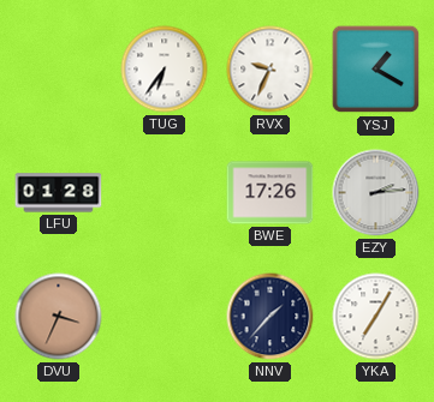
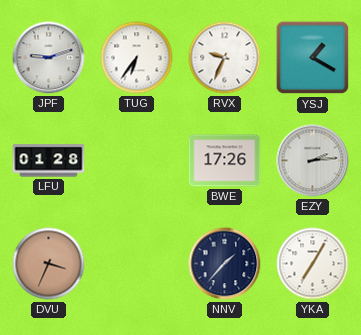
JPF: none -> 9:12 (49, 58)
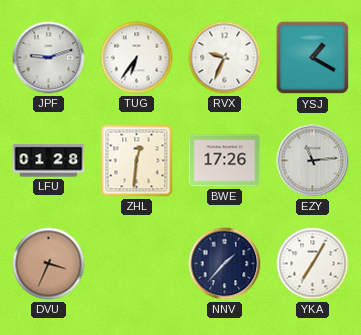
ZHL: none -> 12:31 (137, 161)
EZY: 2:14 -> 11:14 (313, 161)
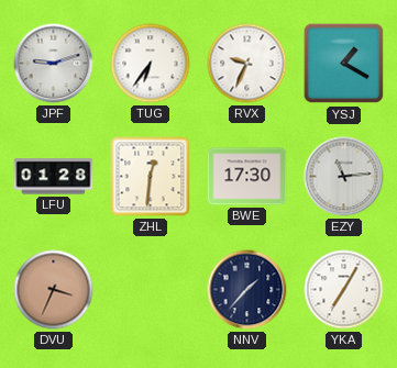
BWE: 17:26 -> 17:30 (247, 177)
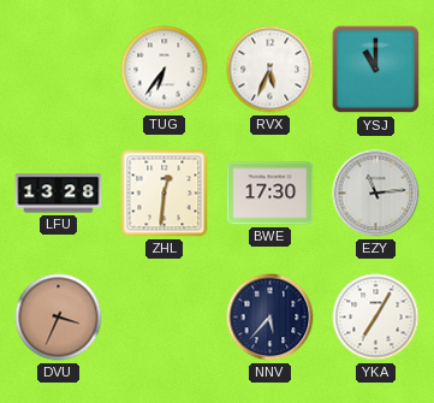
JPF: 9:12 -> none (54, 64)
RVX: 9:34 -> 5:34 (270, 70)
YSJ: 1:20 -> 11:00 (376, 70)
LFU: 01:28 -> 13:28 (59, 194)
NNV: 1:37 -> 5:37 (270, 318)
